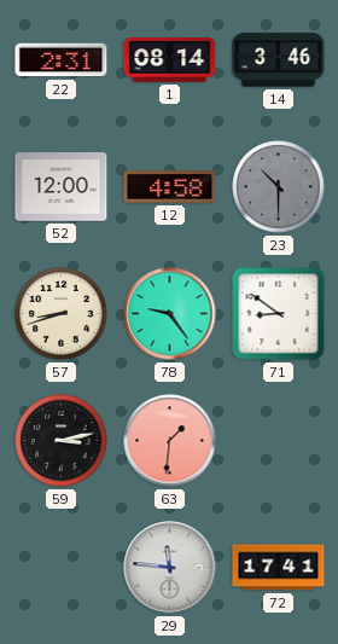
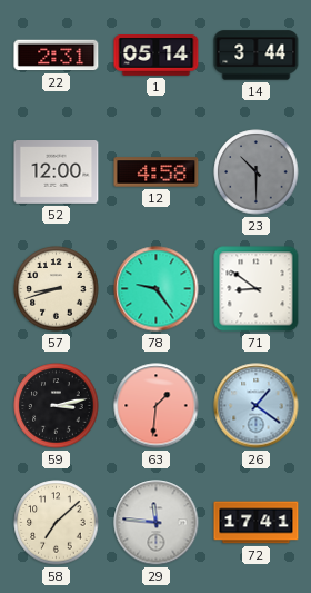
1: 08:14 -> 05:14 (157, 56)
14: 3:46 -> 3:44 (257, 56)
26: none -> 1:21 (257, 406)
58: none -> 7:08 (57, 523)
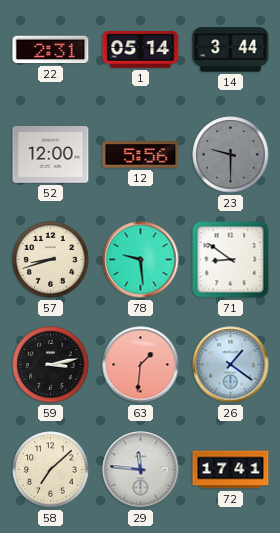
12: 4:58 -> 5:56 (141, 155)
23: 10:30 -> 9:30 (231, 155)
78: 9:24 -> 9:29 (141, 260)
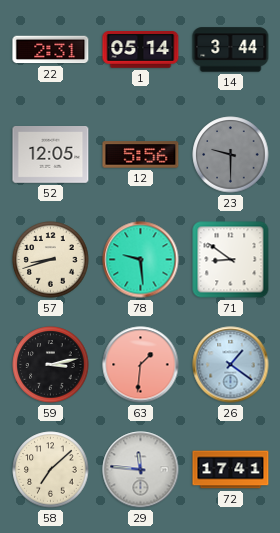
52: 12:00 -> 12:05 (51, 155)
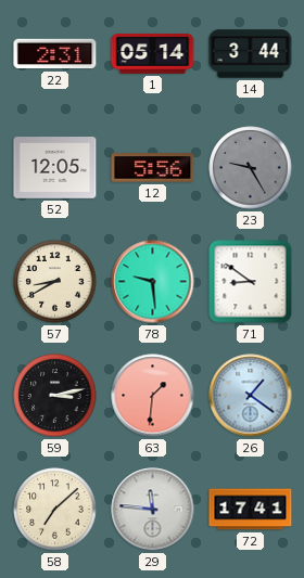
23: 9:30 -> 9:25 (251, 168)
57: 8:42 -> 8:40 (55, 282)
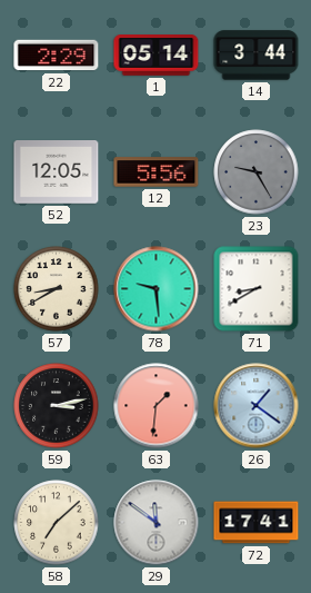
22: 2:31 -> 2:29 (57, 56)
71: 8:51 -> 8:40 (257, 289)
29: 11:46 -> 11:51 (157, 523)
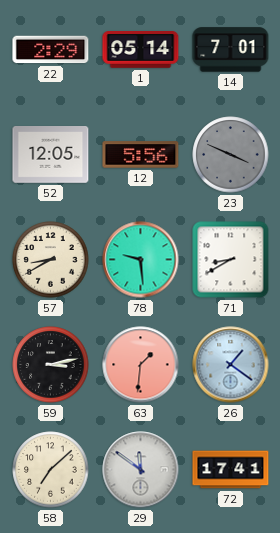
14: 3:44 -> 7:01 (231, 50)
23: 9:25 -> 3:49 (231, 155)
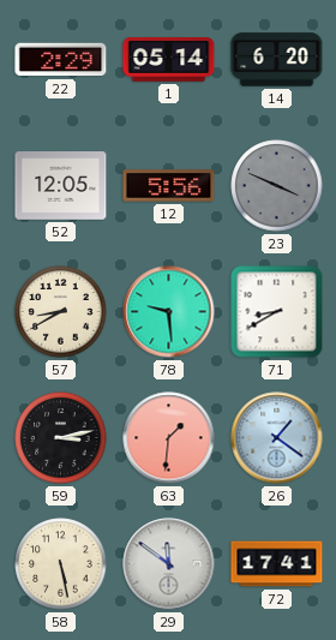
14: 7:01 -> 6:20 (277, 60)
58: 7:08 -> 5:28 (61, 564)
